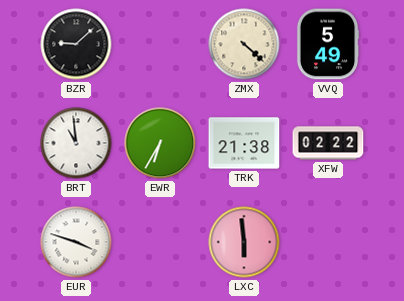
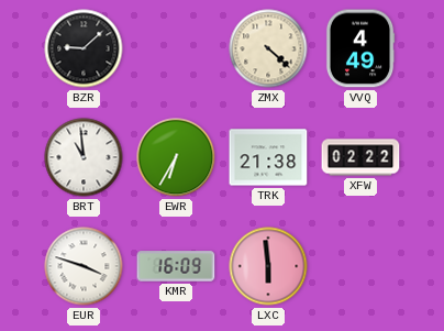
VVQ: 5:49 -> 4:49 (360, 48)
KMR: none -> 16:09 (176, 266)
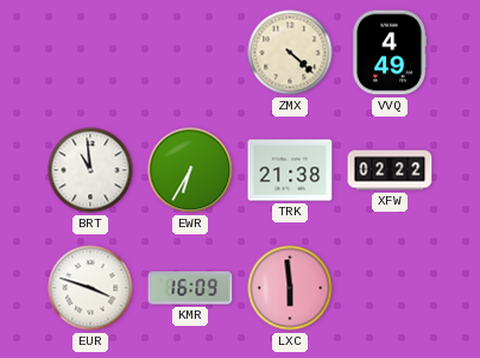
BZR: 9:08 -> none (84, 48)
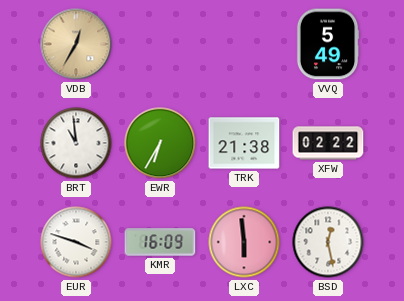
VDB: none -> 12:35 (76, 44)
ZMX: 4:22 -> none (290, 52)
VVQ: 4:49 -> 5:49 (328, 44)
BSD: none -> 12:28 (328, 242)
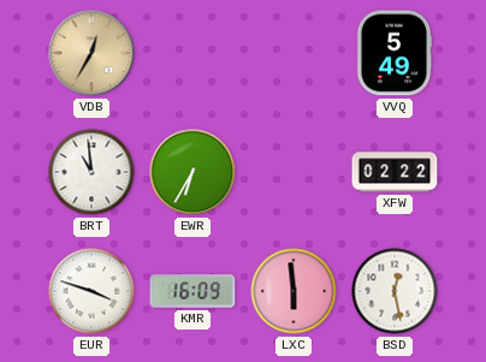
TRK: 21:38 -> none (244, 143)
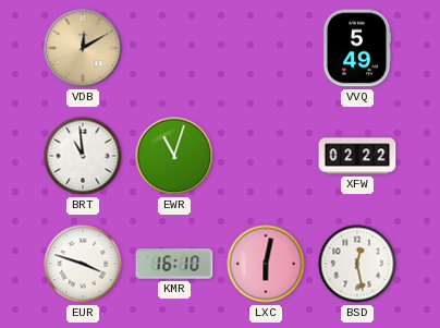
VDB: 12:35 -> 12:10 (83, 48)
EWR: 6:35 -> 11:03 (174, 156)
KMR: 16:09 -> 16:10 (174, 264)
LXC: 5:59 -> 6:02 (266, 264)
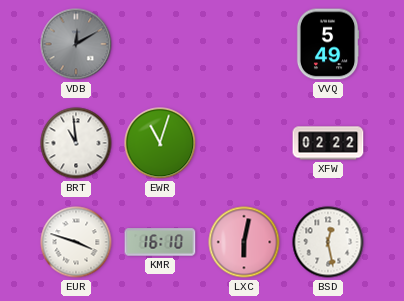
VDB dial: champagne -> grey (76, 44)
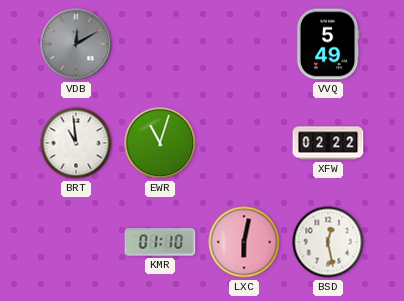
EUR: 3:48 -> none (76, 242)
KMR: 16:10 -> 01:10 (160, 242)
